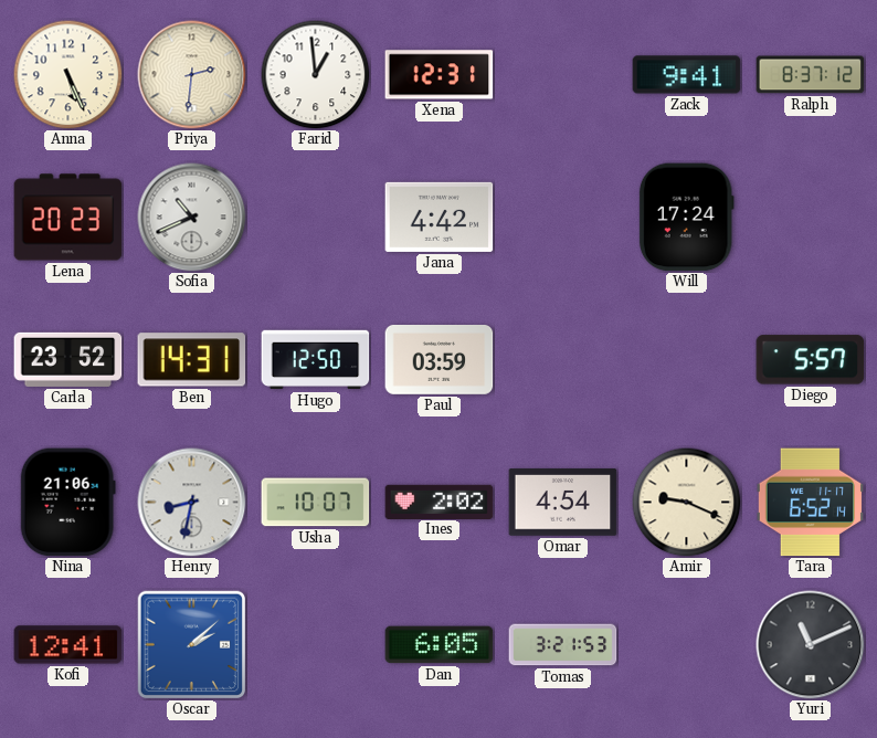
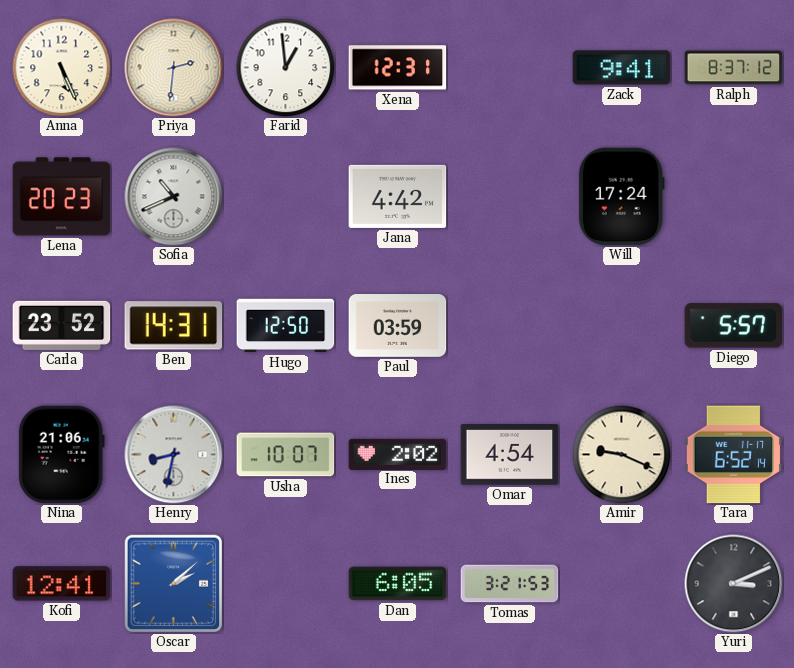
Yuri: 11:11 -> 3:11 (734, 584)
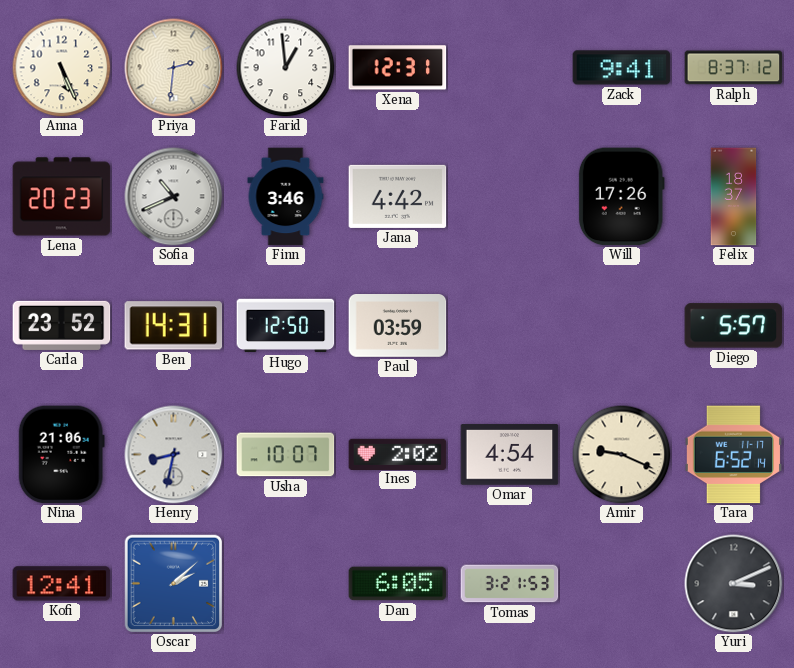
Finn: none -> 3:46 (286, 197)
Will: 17:24 -> 17:26 (621, 197)
Felix: none -> 18:37 (734, 197)
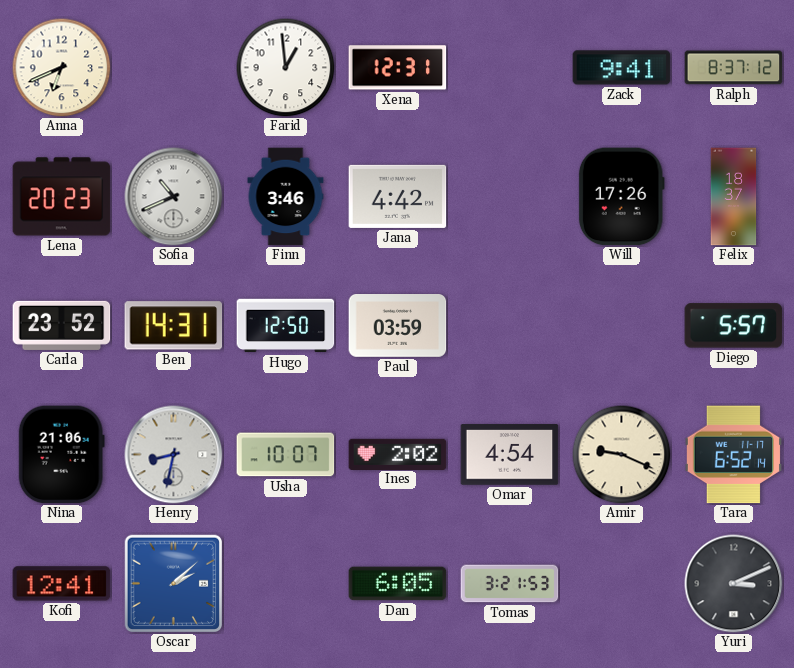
Anna: 5:26 -> 6:41 (62, 68)
Priya: 2:31 -> none (174, 68)
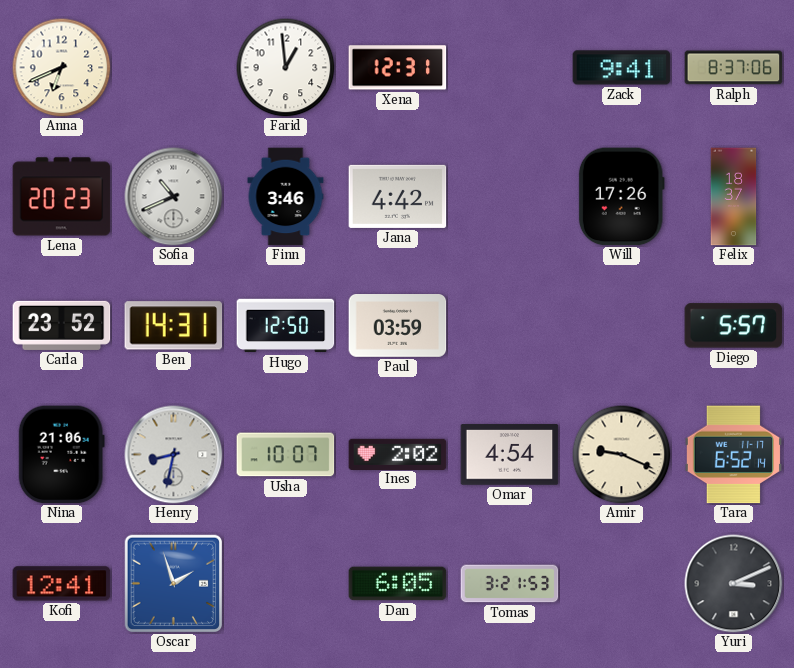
Ralph: 8:37:12 -> 8:37:06 (734, 68)
Oscar: 2:08 -> 1:57 (173, 583)
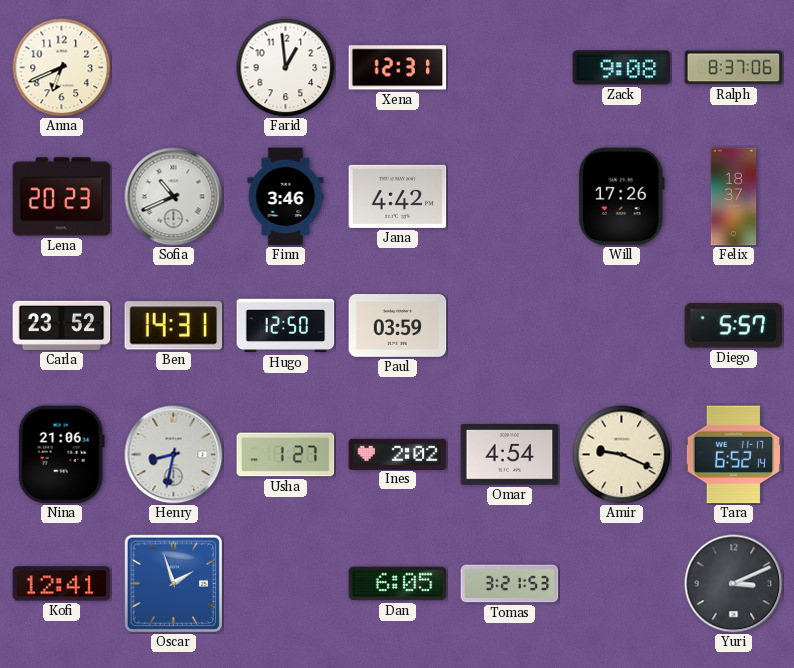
Zack: 9:41 -> 9:08 (622, 68)
Usha: 10:07 -> 1:27 (286, 455)
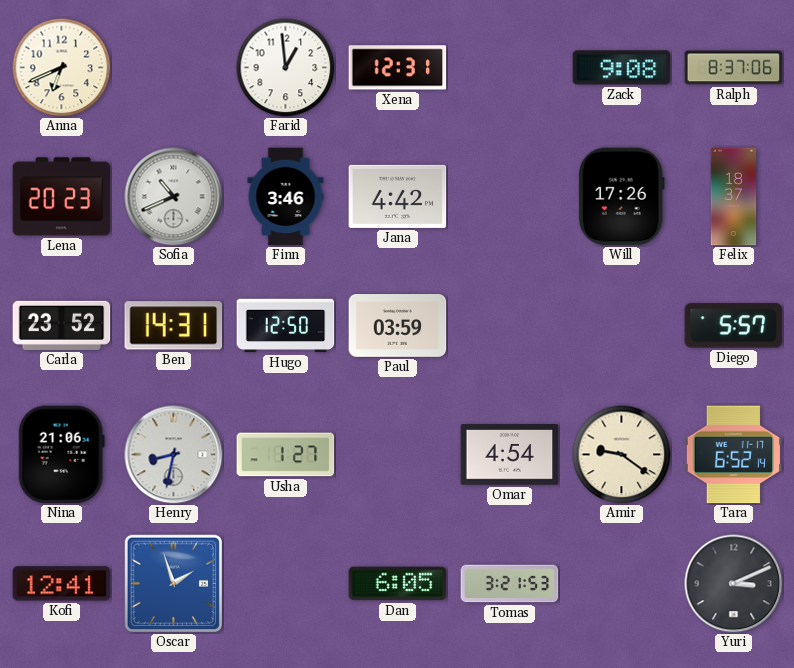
Ines: 2:02 -> none (398, 454)
Amir: 9:19 -> 9:21 (622, 455)
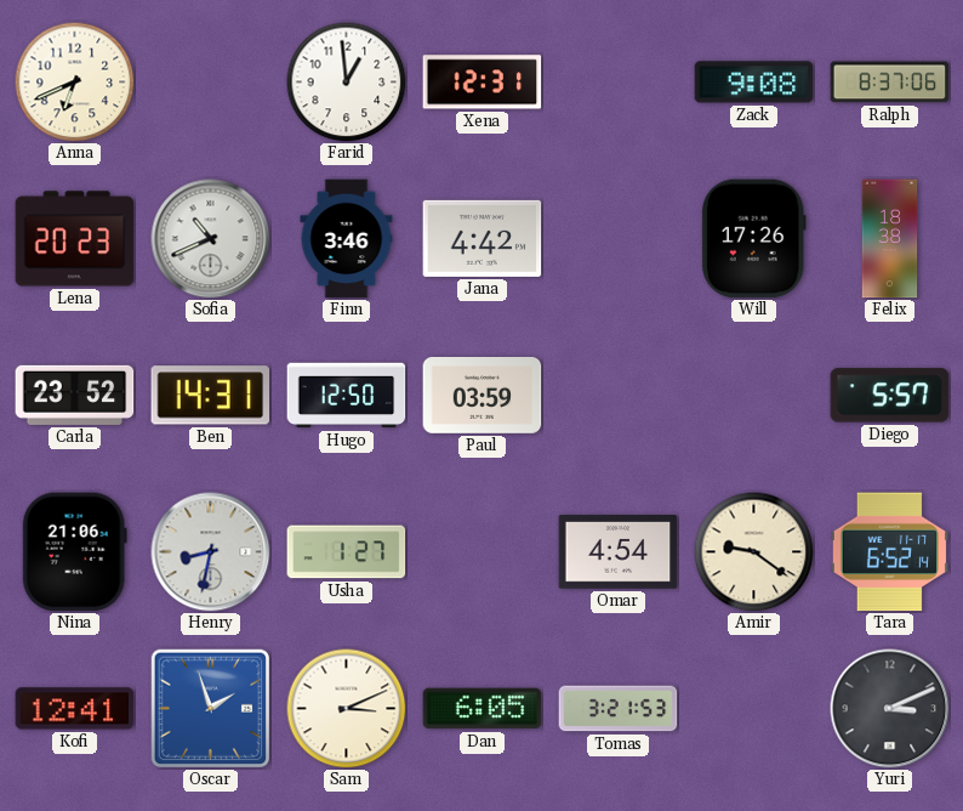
Felix: 18:37 -> 18:38 (890, 239)
Sam: none -> 3:11 (347, 709)
